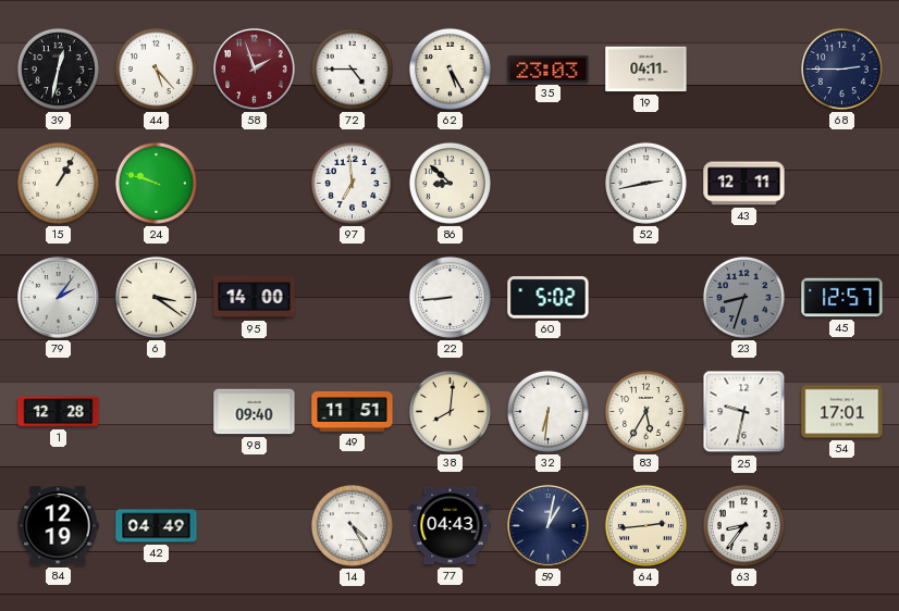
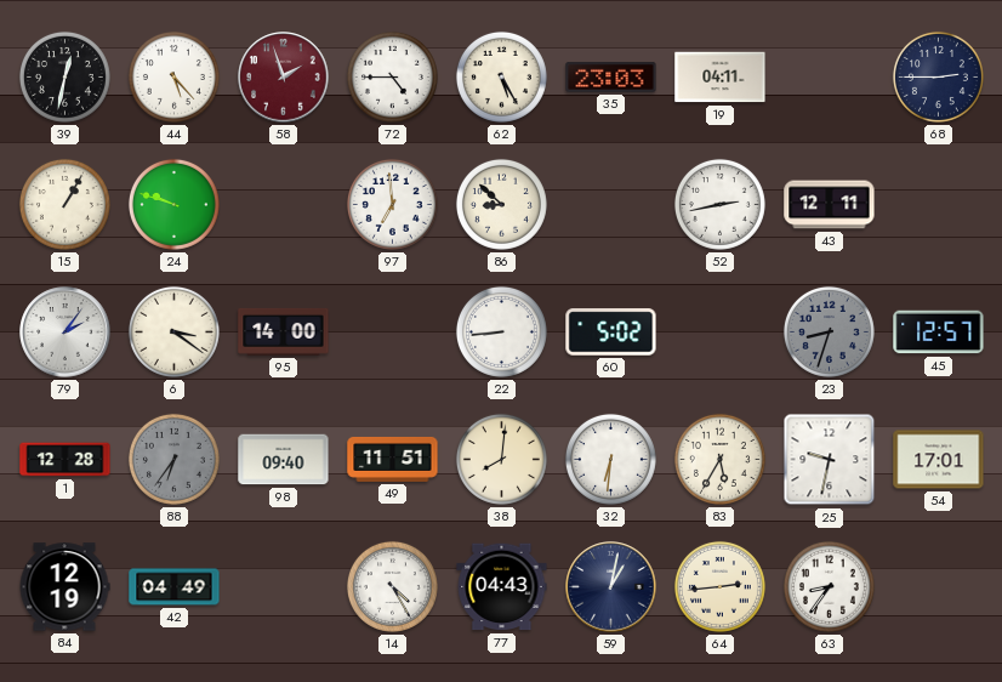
88: none -> 6:36 (173, 459)
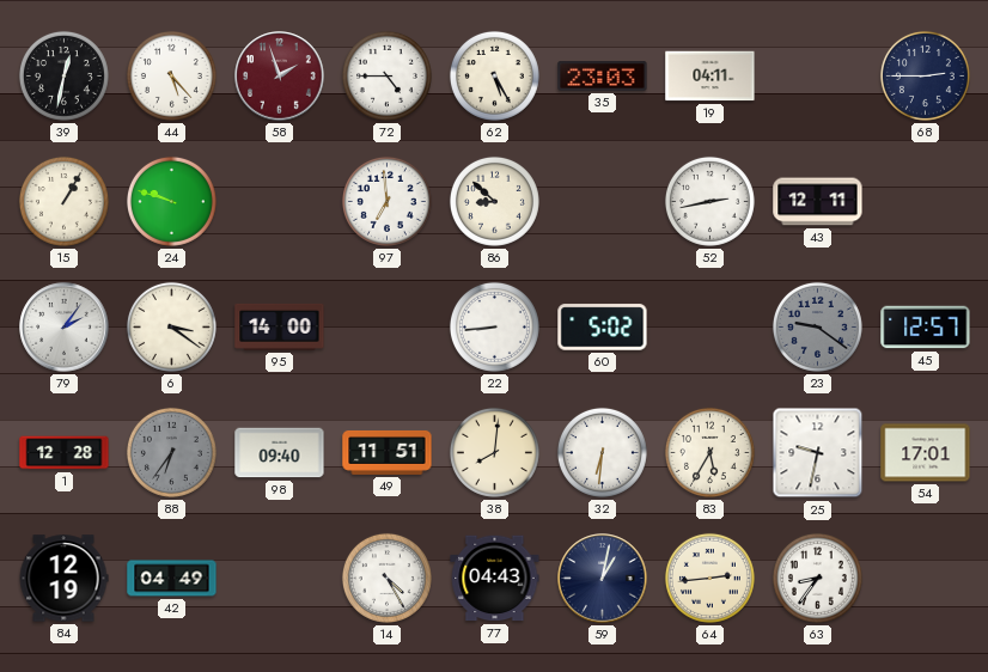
23: 8:33 -> 9:21 (817, 326)
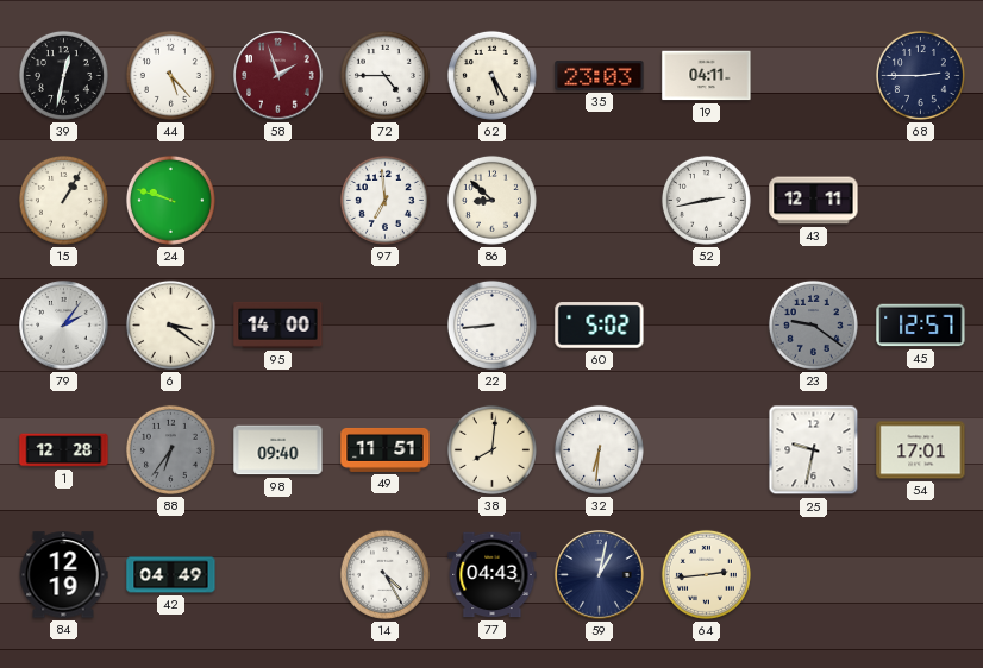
83: 5:35 -> none (709, 452)
63: 8:36 -> none (817, 578)
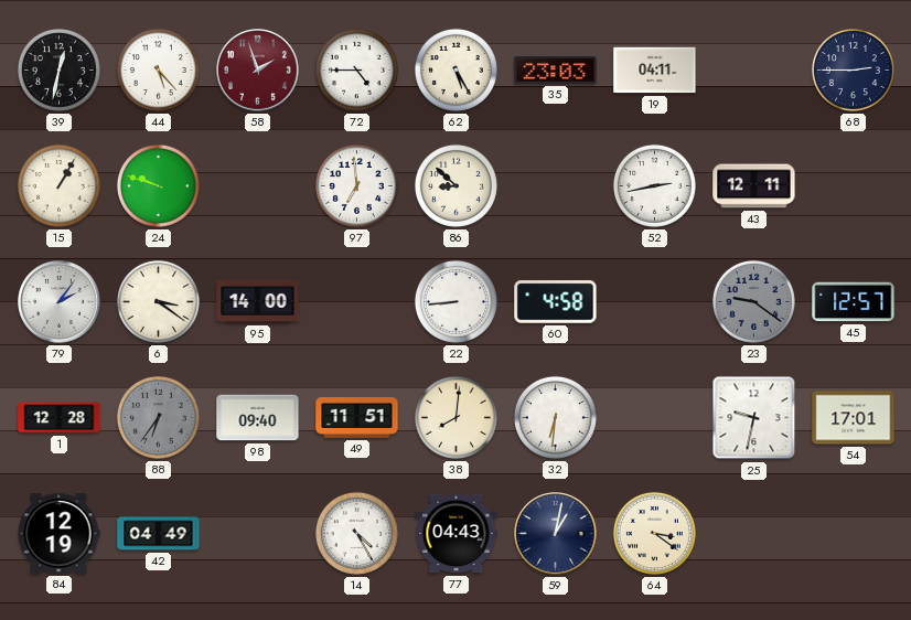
60: 5:02 -> 4:58 (556, 302)
64: 2:44 -> 3:21 (654, 533)
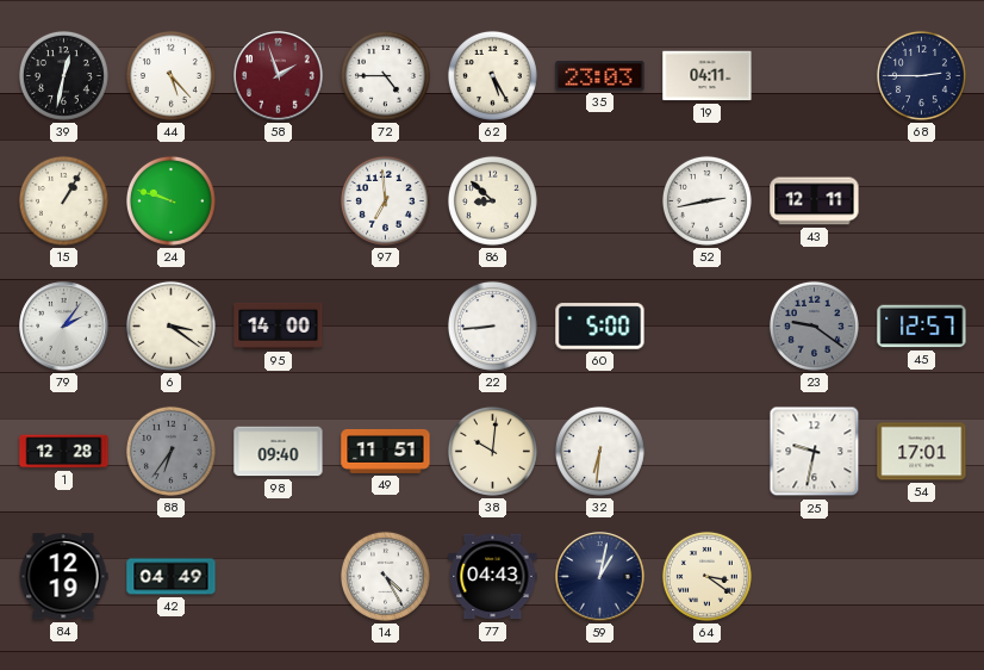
60: 4:58 -> 5:00 (600, 327)
38: 8:01 -> 10:01 (492, 451)
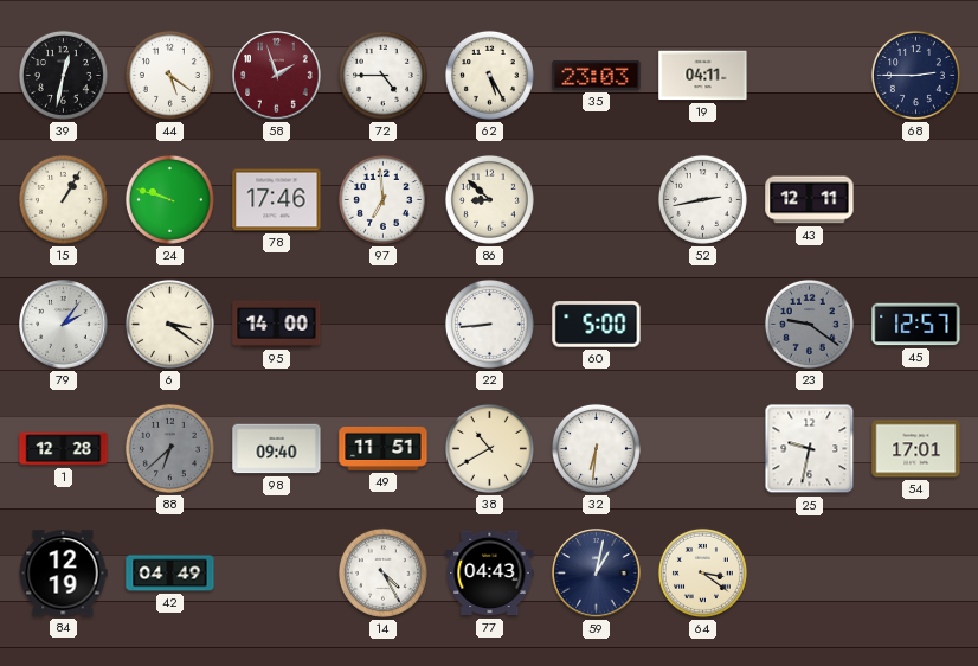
44: 5:23 -> 5:21 (169, 75)
78: none -> 17:46 (277, 200)
88: 6:36 -> 6:38 (169, 448)
38: 10:01 -> 10:40 (489, 448)
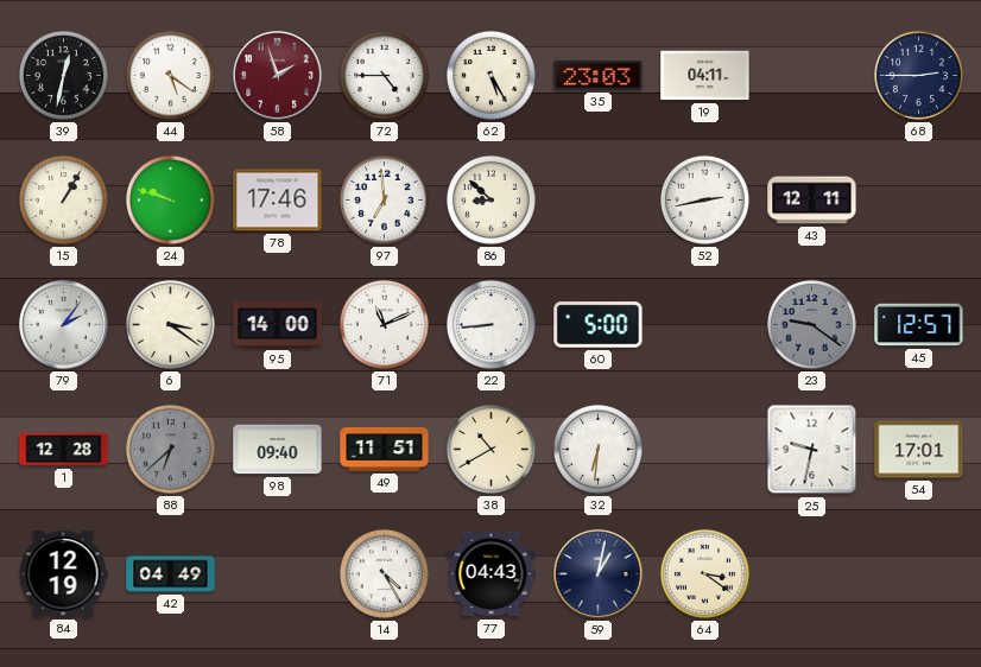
71: none -> 11:11 (384, 324)
